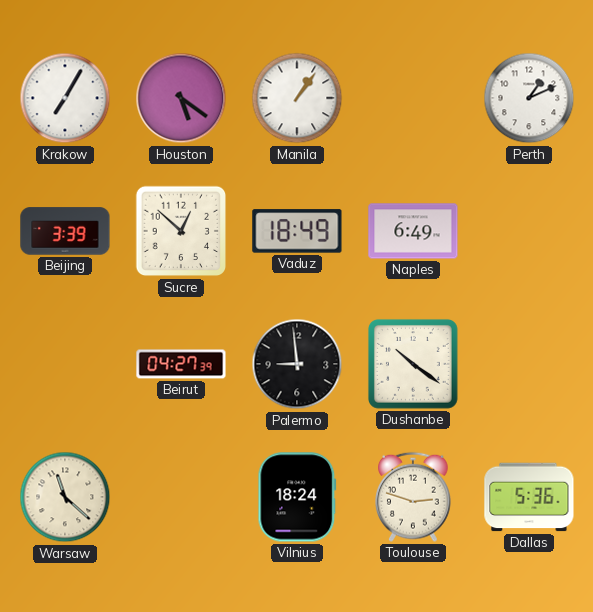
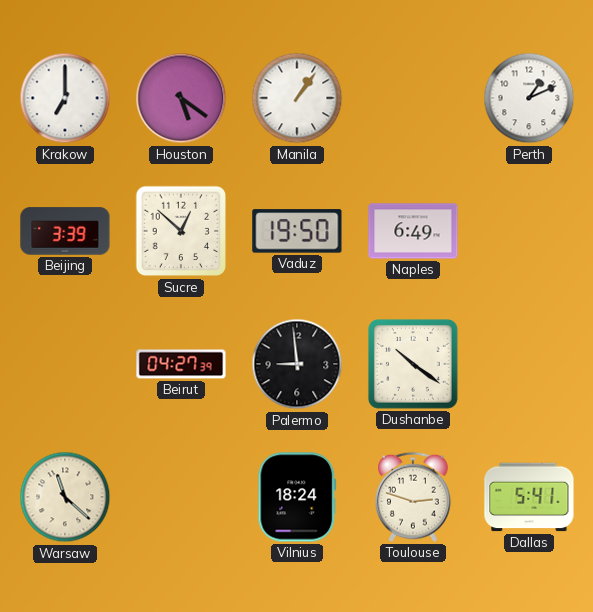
Krakow: 7:05 -> 7:00 (65, 98)
Vaduz: 18:49 -> 19:50 (297, 231)
Dallas: 5:36 -> 5:41 (529, 497)
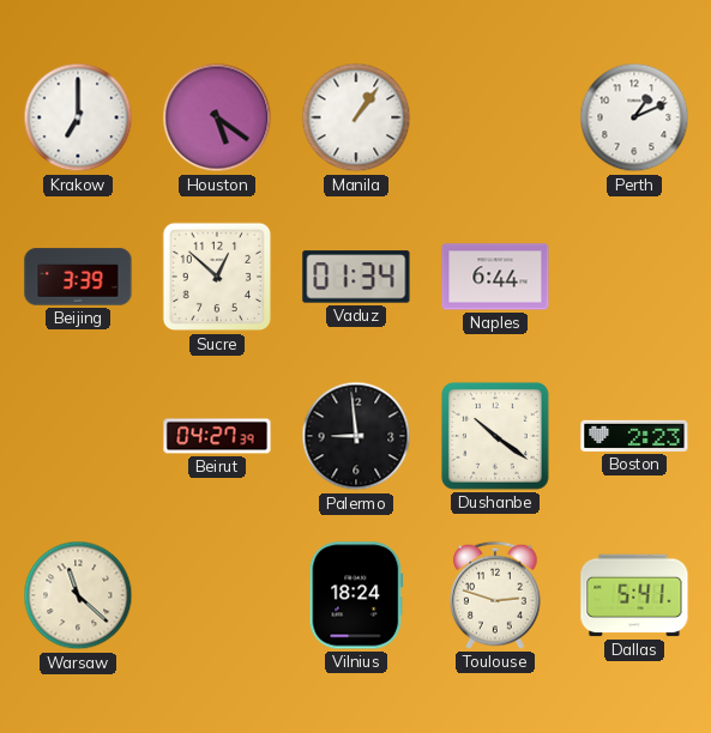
Vaduz: 19:50 -> 01:34 (356, 277)
Naples: 6:49 -> 6:44 (495, 277)
Boston: none -> 2:23 (634, 436)
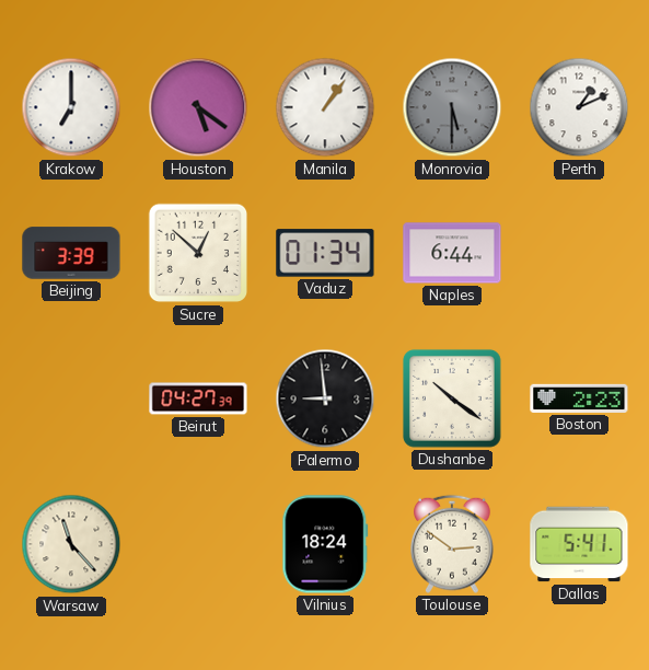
Monrovia: none -> 5:30 (452, 107)
Warsaw: 11:22 -> 11:23 (71, 544)
Toulouse: 2:48 -> 2:51 (453, 544)
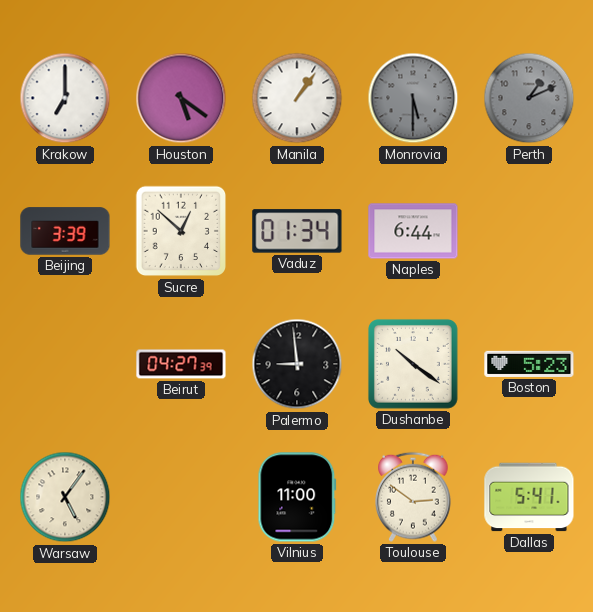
Perth dial: white -> grey (529, 98)
Boston: 2:23 -> 5:23 (529, 364)
Warsaw: 11:23 -> 5:06 (65, 497)
Vilnius: 18:24 -> 11:00 (297, 497)
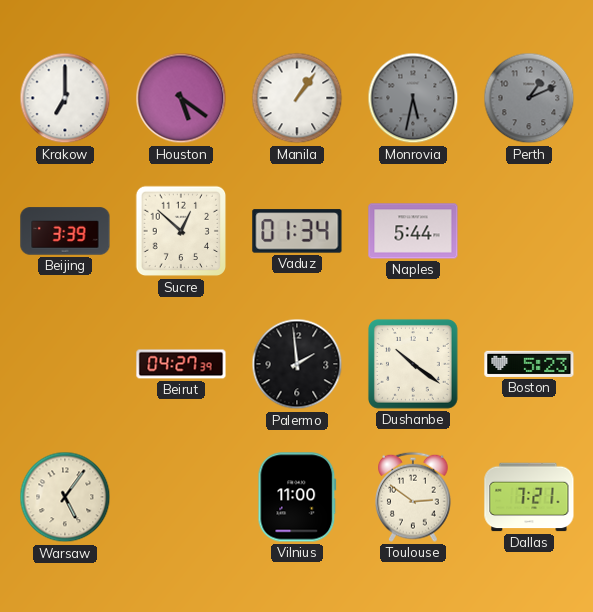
Monrovia: 5:30 -> 5:32 (413, 98)
Naples: 6:44 -> 5:44 (413, 231)
Palermo: 8:59 -> 1:59 (297, 364)
Dallas: 5:41 -> 7:21 (529, 497)
